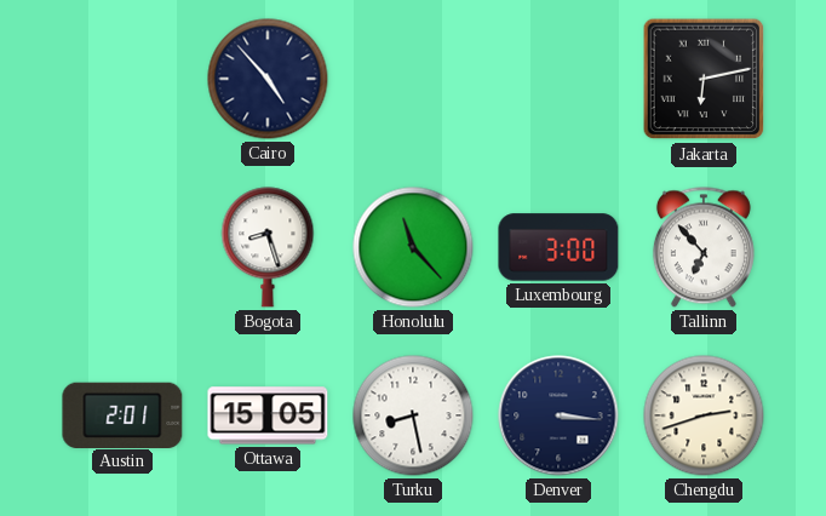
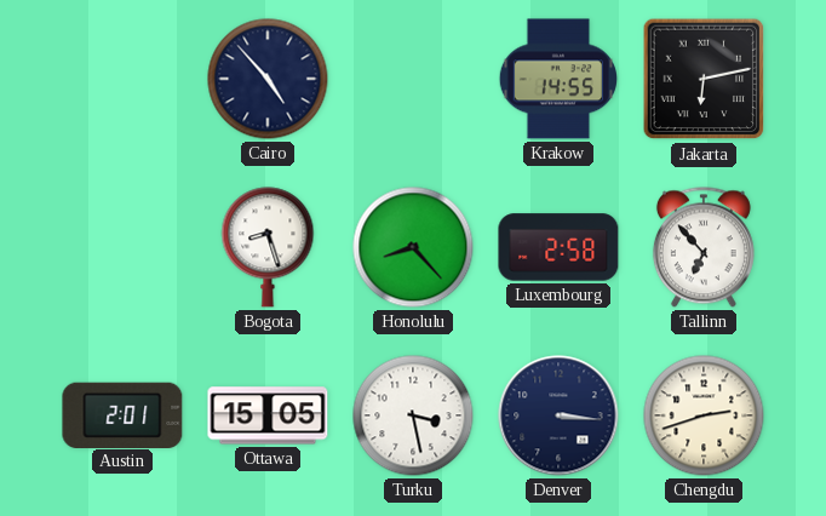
Krakow: none -> 14:55 (557, 79)
Honolulu: 11:23 -> 8:23 (413, 247)
Luxembourg: 3:00 -> 2:58 (558, 247)
Turku: 8:28 -> 3:28 (413, 415)
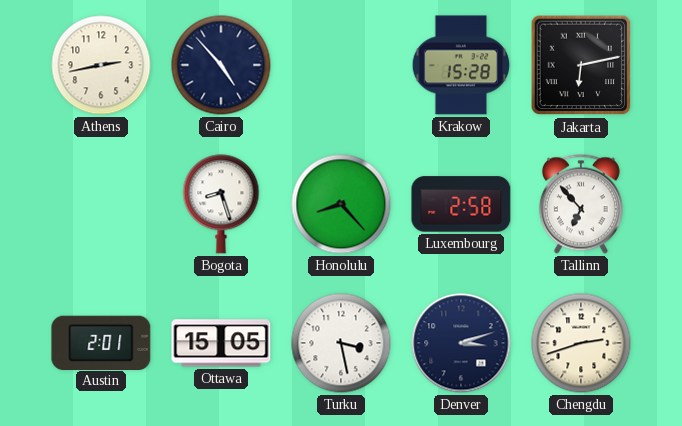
Athens: none -> 2:43 (101, 65)
Krakow: 14:55 -> 15:28 (460, 65)
Denver: 3:16 -> 3:12 (461, 343)
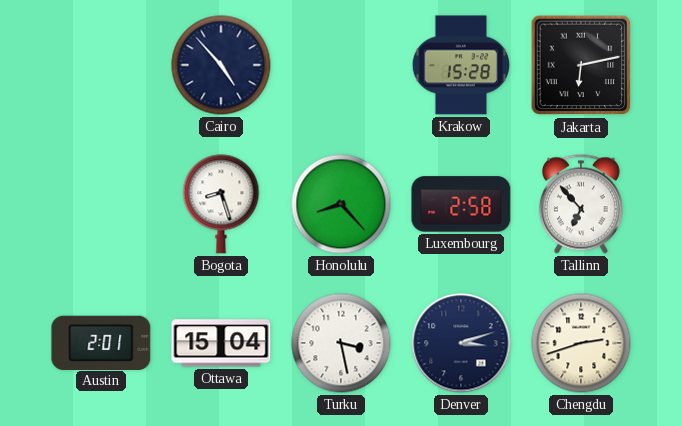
Athens: 2:43 -> none (101, 65)
Ottawa: 15:05 -> 15:04 (221, 343)
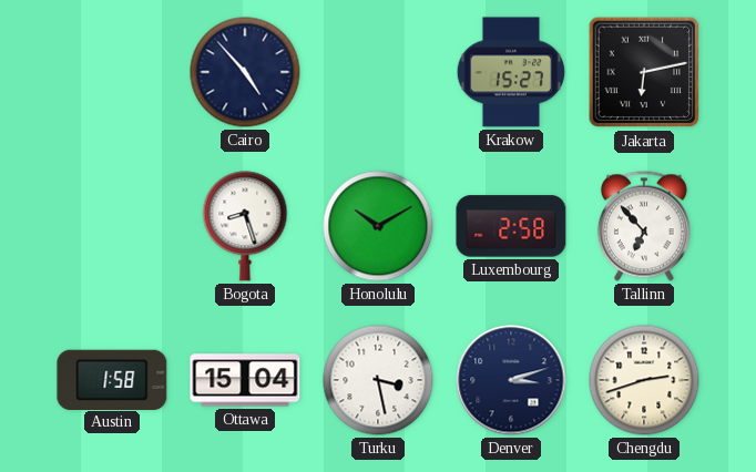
Krakow: 15:28 -> 15:27 (510, 72)
Honolulu: 8:23 -> 10:10 (378, 226)
Austin: 2:01 -> 1:58 (112, 379)
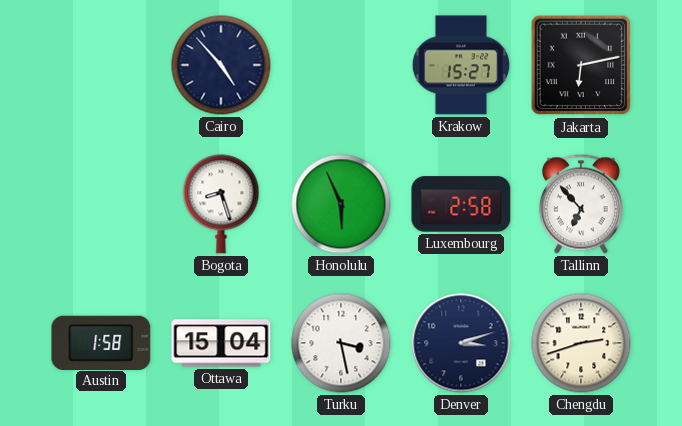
Honolulu: 10:10 -> 5:56 (341, 204)
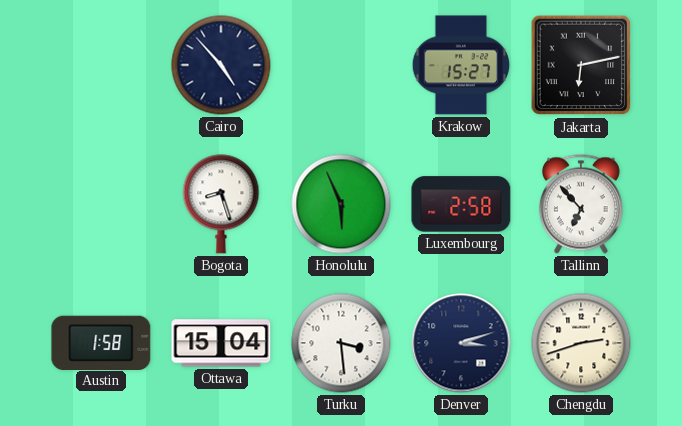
Turku: 3:28 -> 3:29 (341, 343)
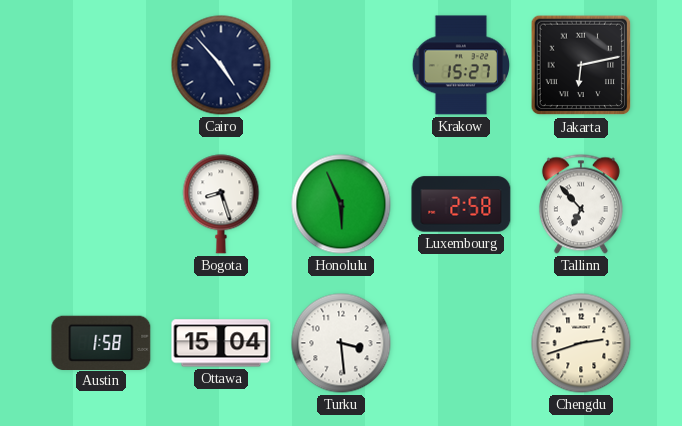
Denver: 3:12 -> none (461, 343)
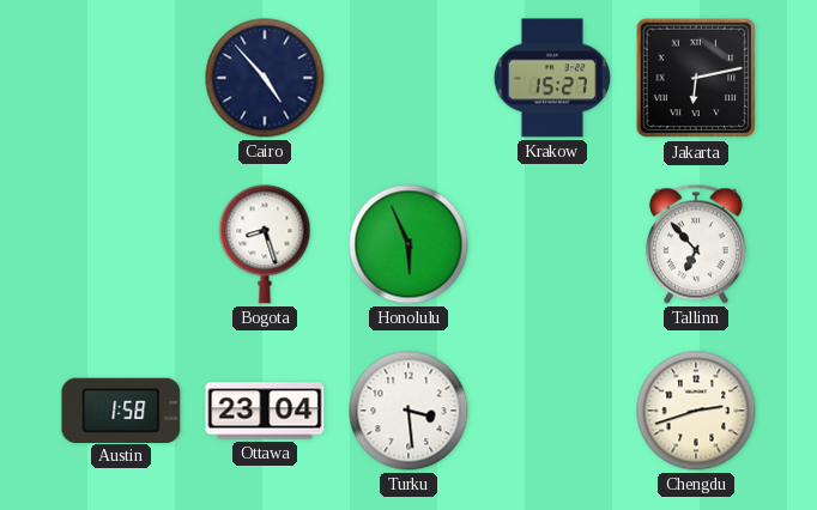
Luxembourg: 2:58 -> none (461, 204)
Ottawa: 15:04 -> 23:04 (265, 411)
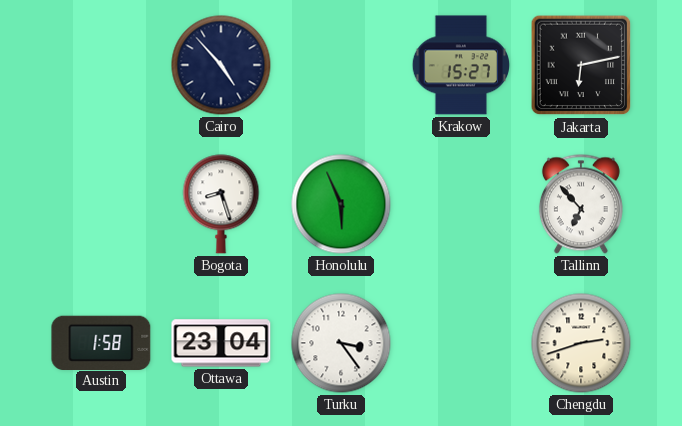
Turku: 3:29 -> 3:24 (341, 343)
